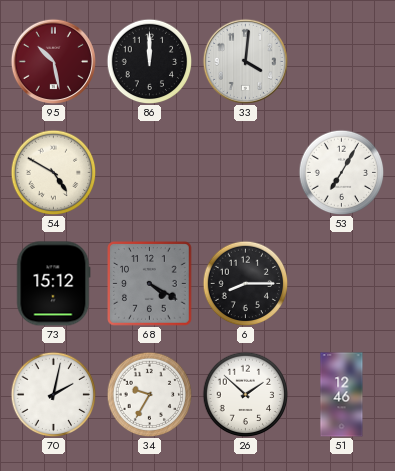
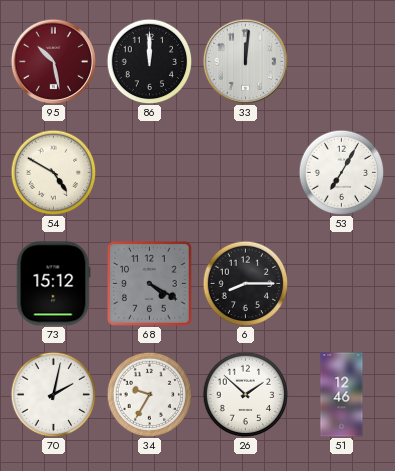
33: 4:01 -> 12:01 (245, 61)
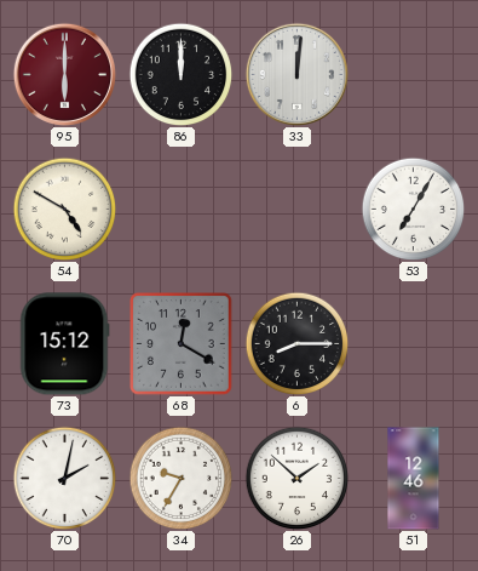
95: 10:28 -> 6:00 (64, 74)
68: 4:20 -> 12:20 (182, 344)
